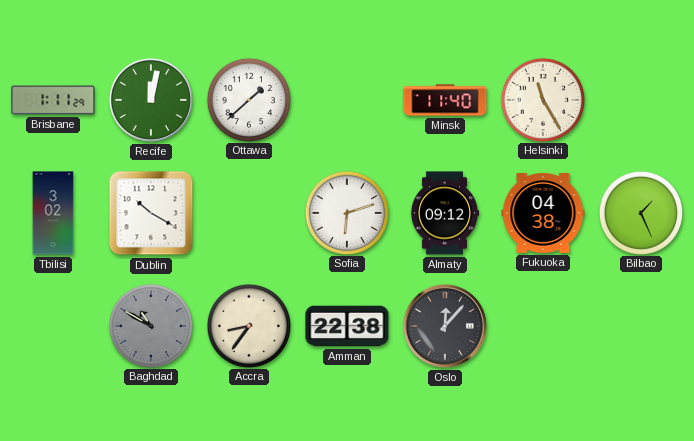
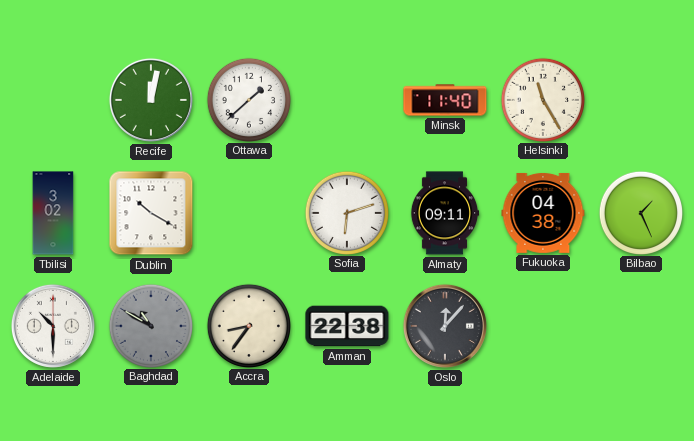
Brisbane: 1:11 -> none (53, 100)
Almaty: 09:12 -> 09:11 (445, 213)
Adelaide: none -> 10:30 (53, 326)
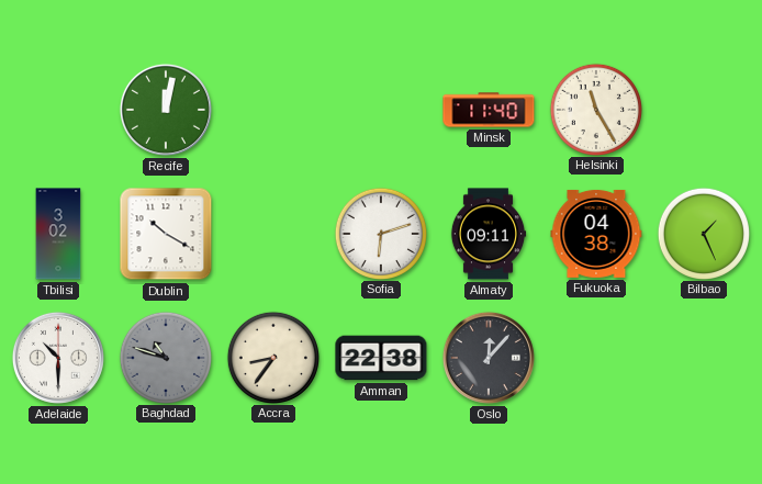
Ottawa: 1:38 -> none (248, 99)
Baghdad: 10:50 -> 10:48 (165, 357)
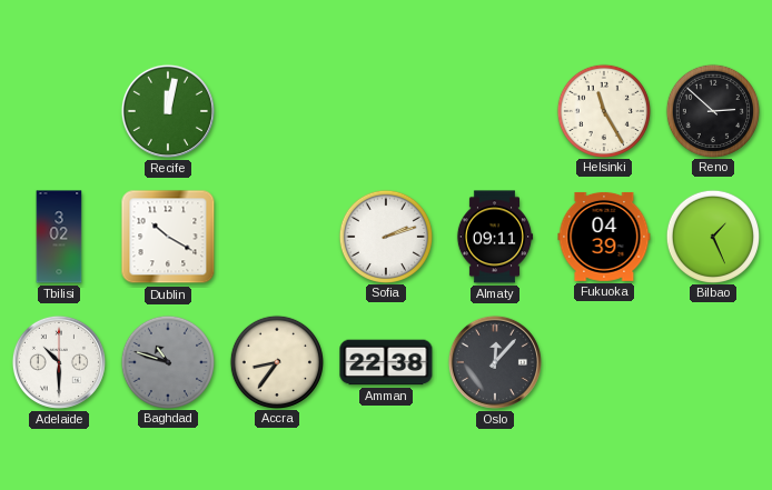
Minsk: 11:40 -> none (489, 110)
Reno: none -> 2:52 (712, 110)
Sofia: 6:12 -> 2:12 (385, 236)
Fukuoka: 04:38 -> 04:39 (604, 237)
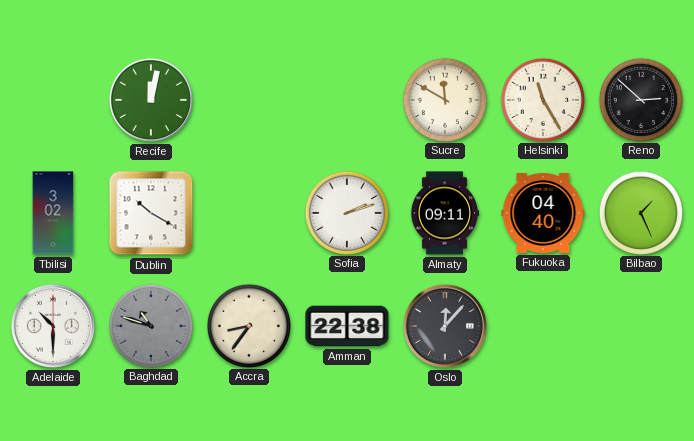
Sucre: none -> 11:50 (444, 99)
Fukuoka: 04:39 -> 04:40 (543, 213)
